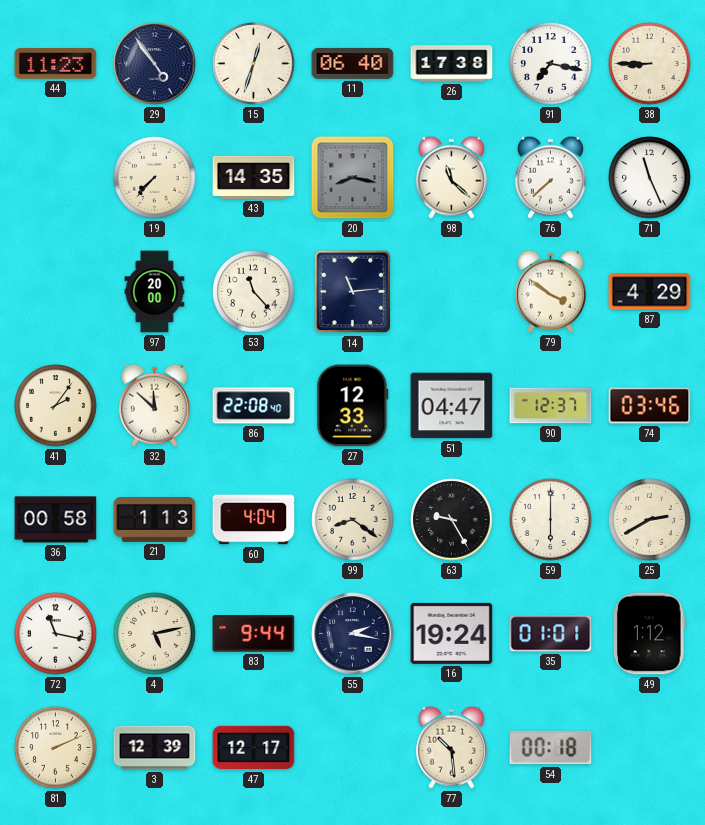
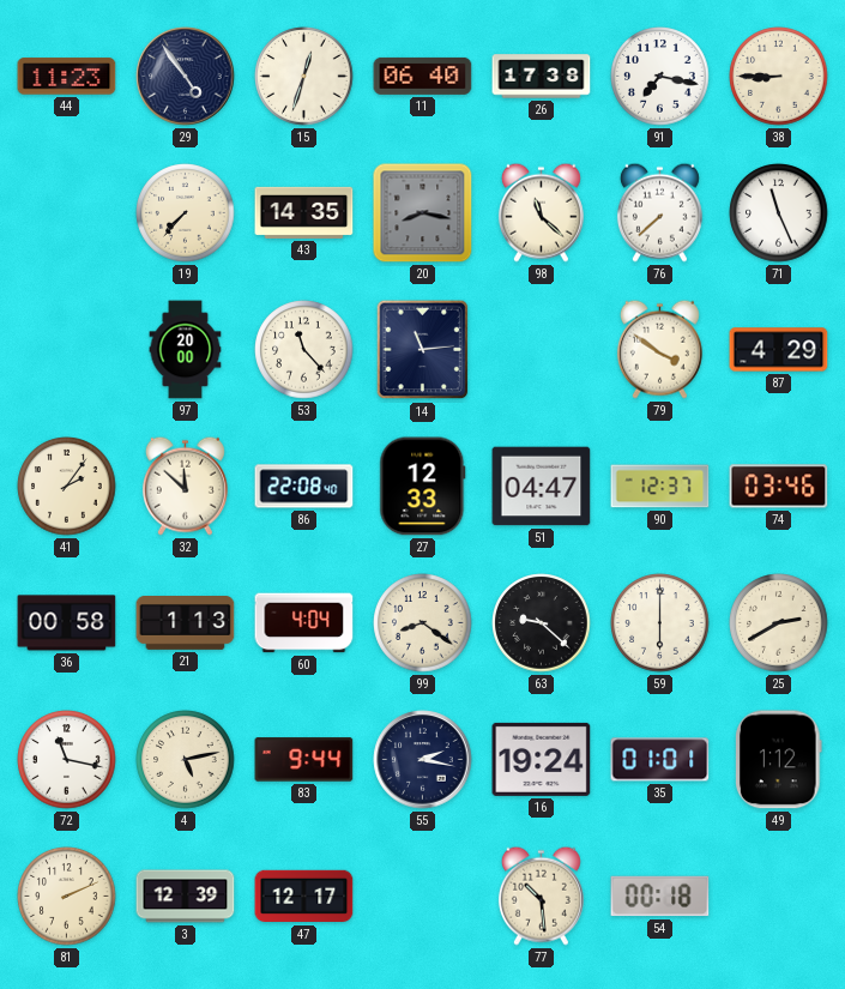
63: 9:25 -> 9:22 (542, 623)
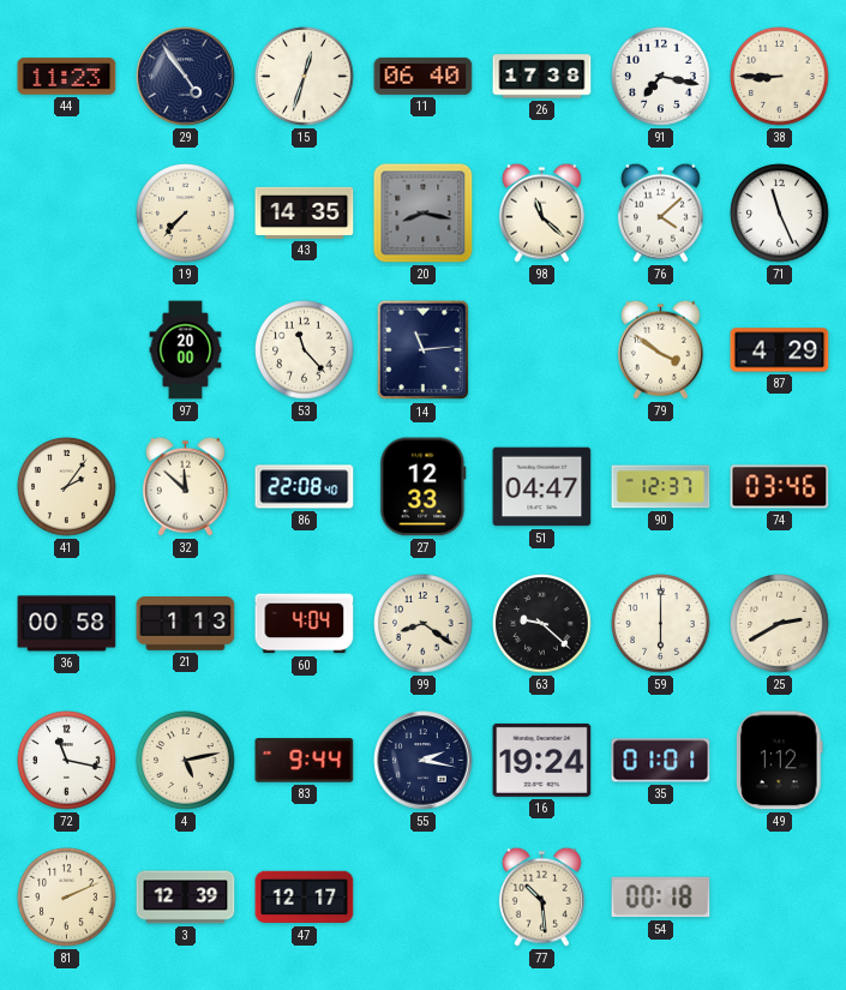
76: 7:38 -> 4:08 (660, 212)
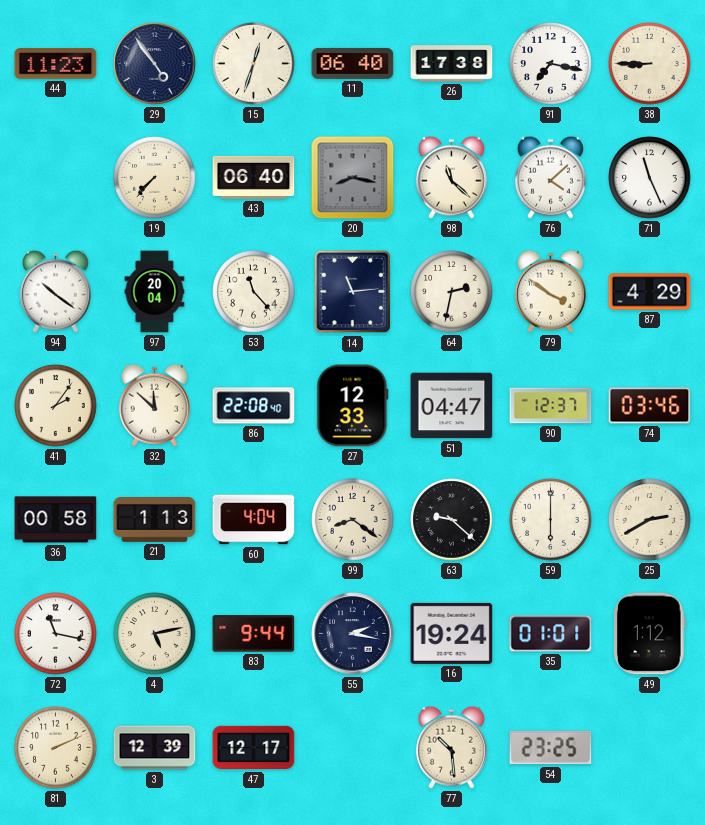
43: 14:35 -> 06:40 (254, 177)
94: none -> 10:21 (55, 291)
97: 20:00 -> 20:04 (155, 292)
64: none -> 2:32 (452, 292)
54: 00:18 -> 23:25 (551, 748)
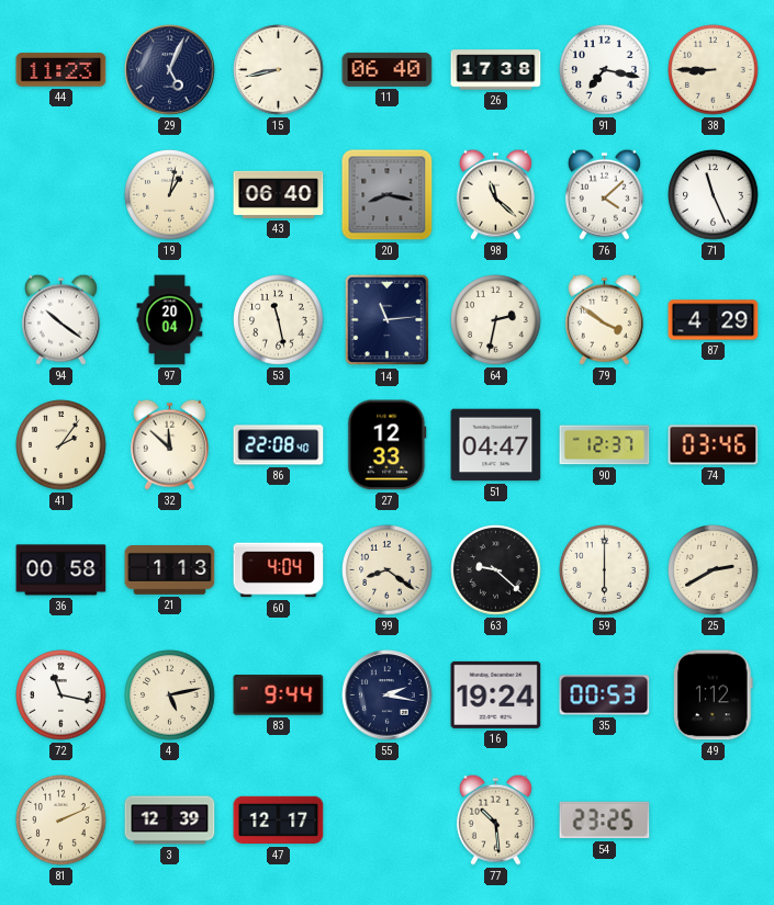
29: 4:54 -> 5:04 (170, 70)
15: 12:33 -> 8:43 (279, 70)
19: 7:37 -> 1:02 (170, 195)
53: 11:23 -> 11:28 (279, 320)
35: 01:01 -> 00:53 (605, 695)
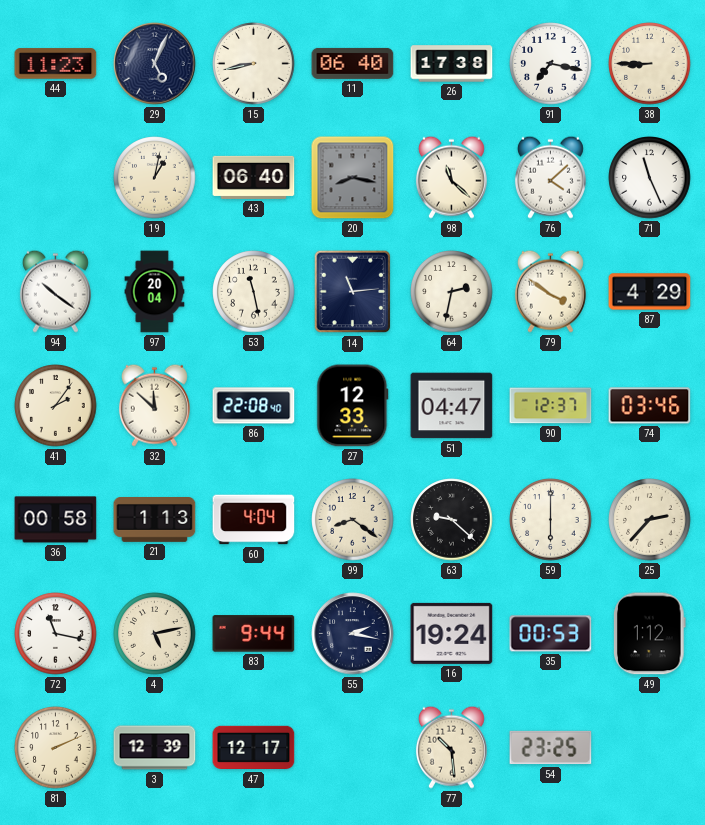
25: 2:40 -> 2:37 (650, 520)
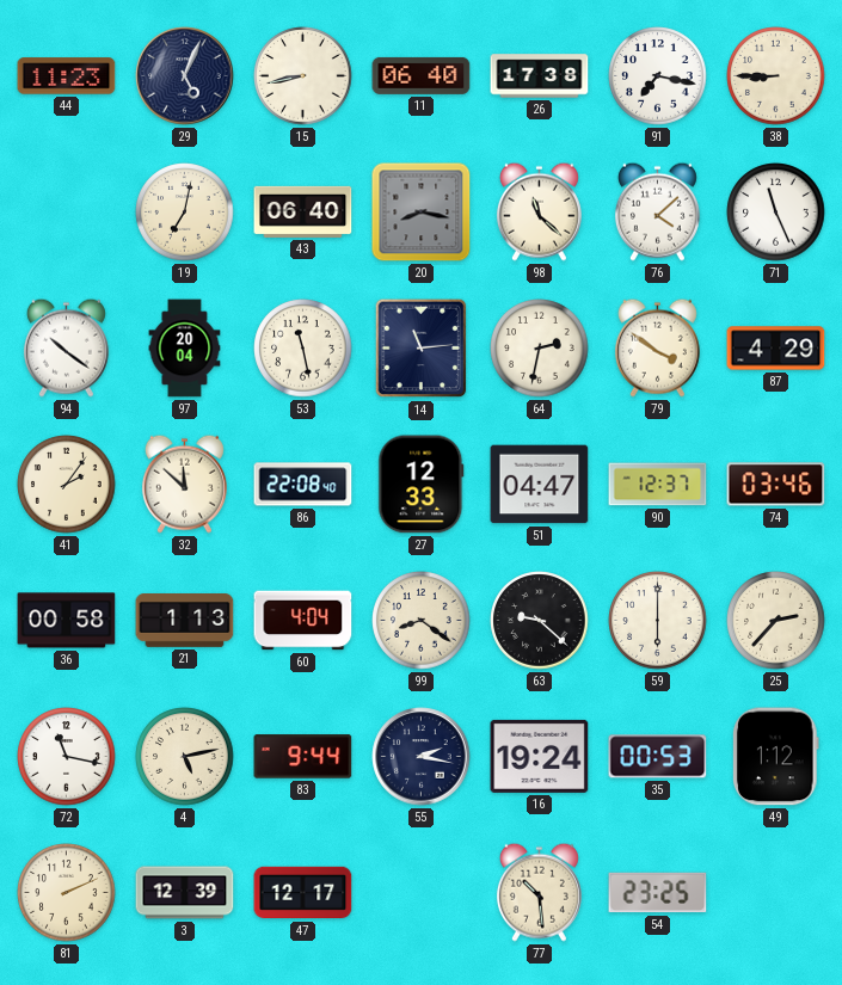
19: 1:02 -> 7:02 (185, 213)
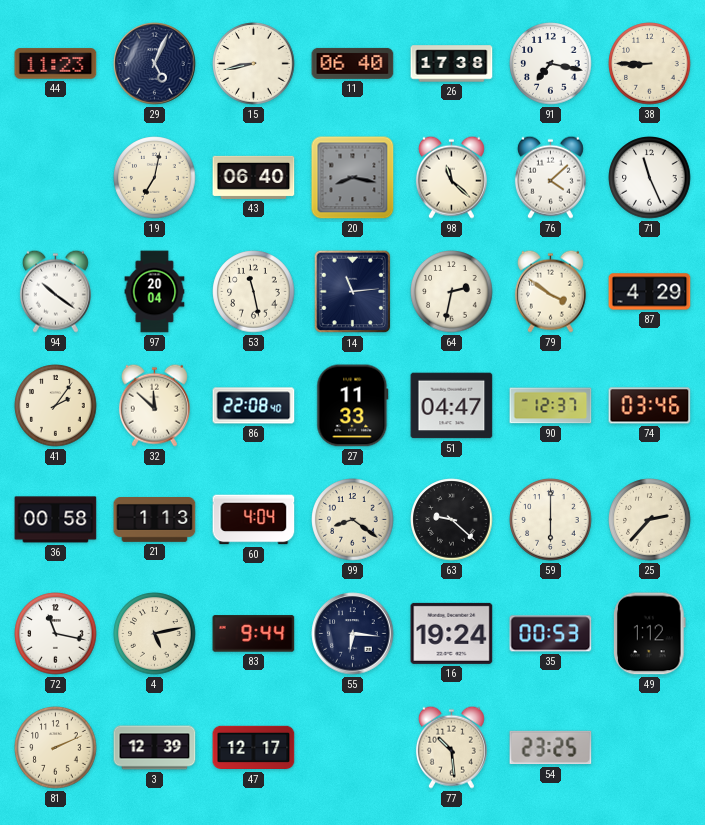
27: 12:33 -> 11:33 (353, 406)
55: 2:17 -> 6:16 (353, 634)
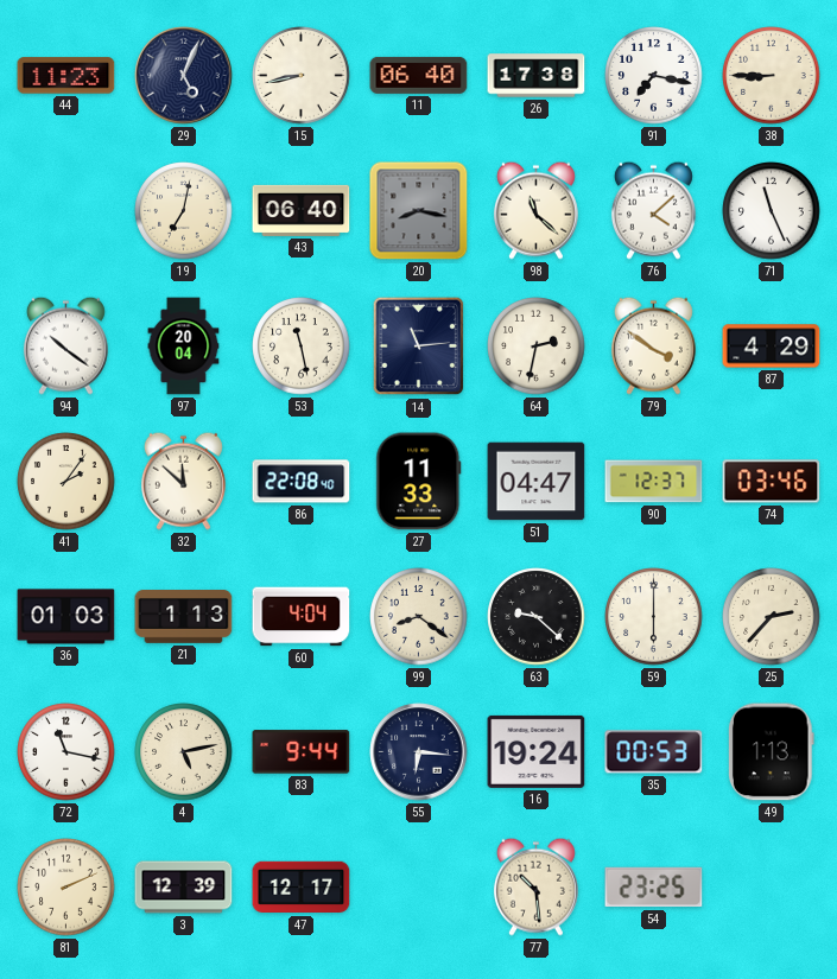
36: 00:58 -> 01:03 (66, 617)
49: 1:12 -> 1:13 (772, 752)
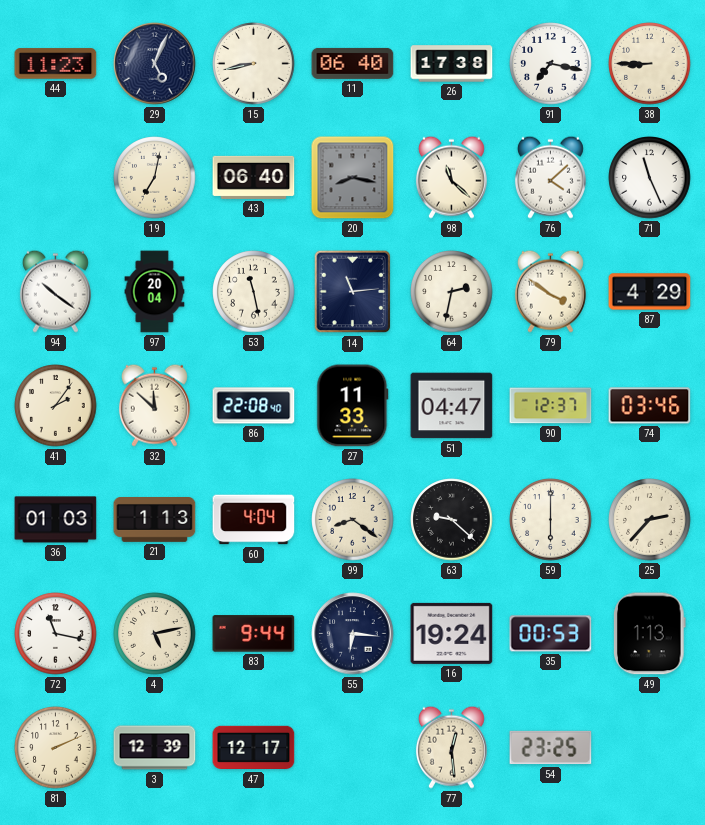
77: 10:29 -> 12:29 (451, 747)
